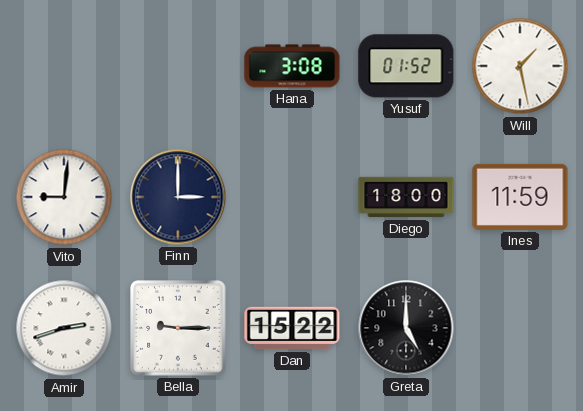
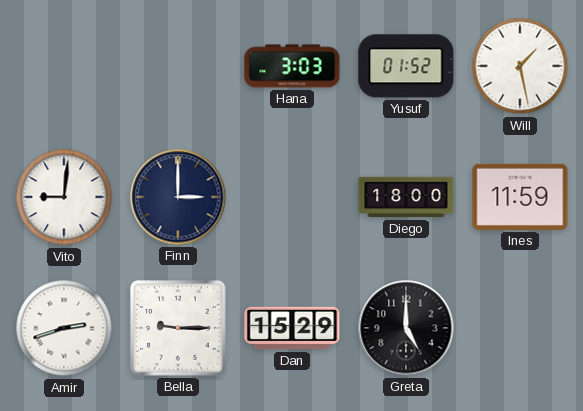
Hana: 3:08 -> 3:03 (292, 66)
Dan: 15:22 -> 15:29 (292, 328)
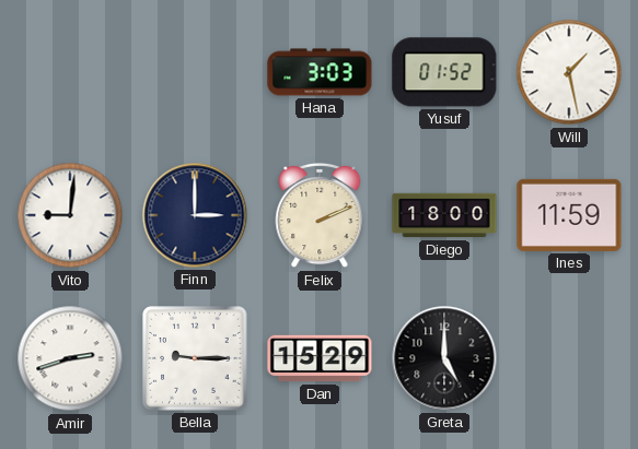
Felix: none -> 2:11 (320, 215)
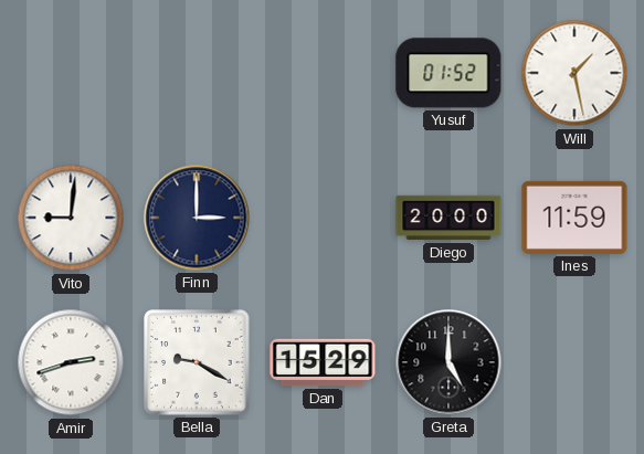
Hana: 3:03 -> none (320, 72)
Felix: 2:11 -> none (320, 215)
Diego: 18:00 -> 20:00 (448, 218)
Bella: 9:15 -> 9:20 (197, 362)
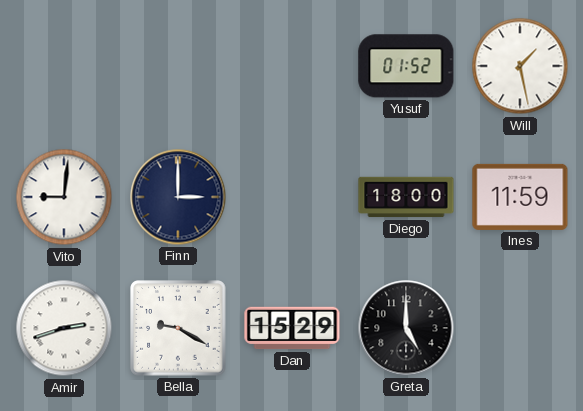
Diego: 20:00 -> 18:00 (406, 197)
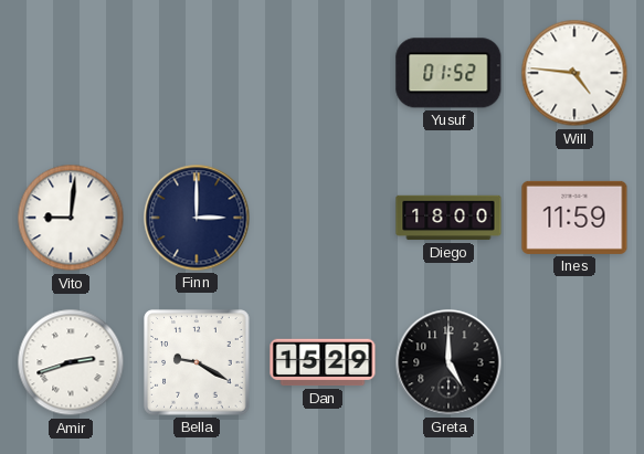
Will: 1:28 -> 4:46 (574, 73)
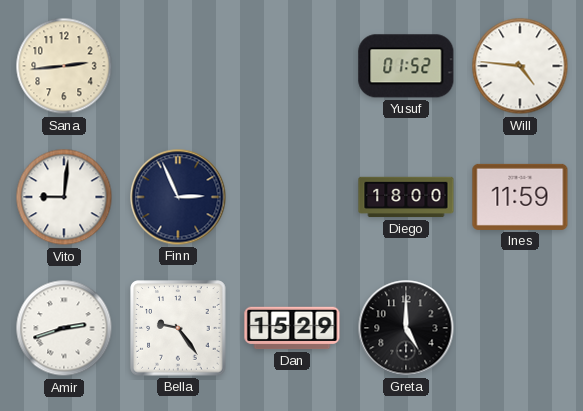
Sana: none -> 2:44 (64, 66)
Finn: 3:00 -> 2:56 (178, 197)
Bella: 9:20 -> 9:24 (178, 328)
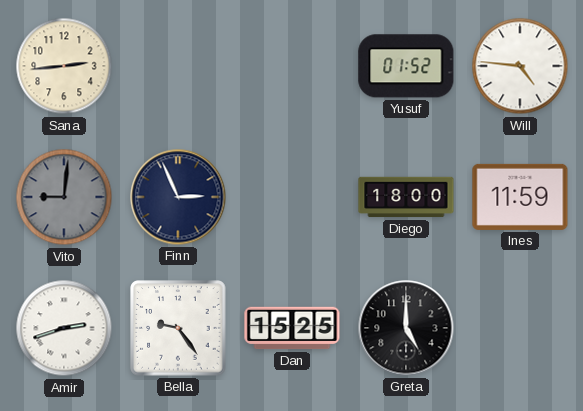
Vito dial: white -> grey (64, 197)
Dan: 15:29 -> 15:25 (292, 328)
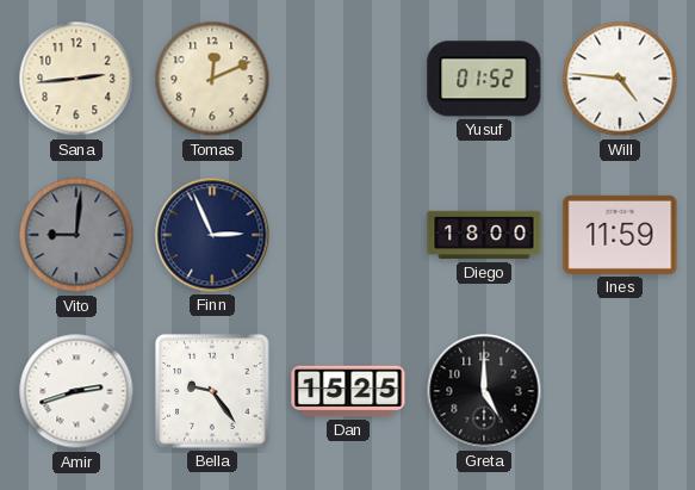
Tomas: none -> 12:11 (212, 79)
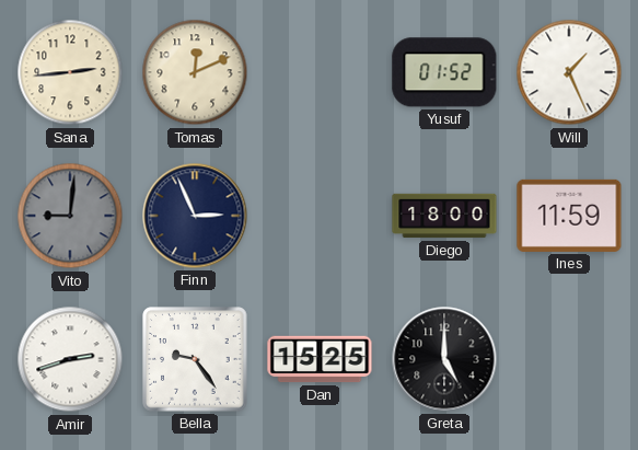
Will: 4:46 -> 1:26 (569, 72)
